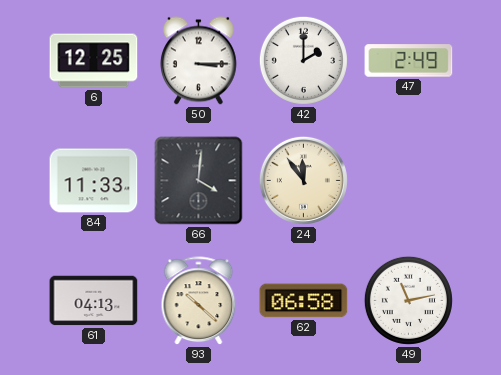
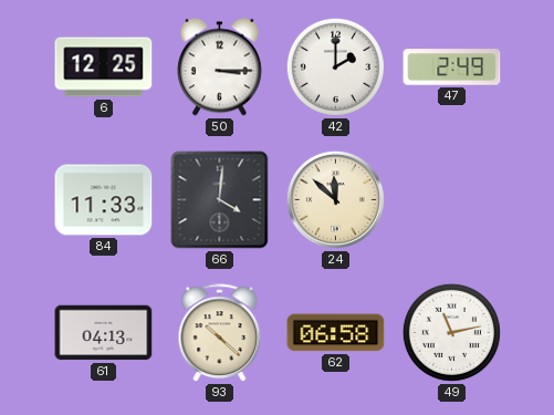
24: 11:54 -> 11:52 (335, 199)
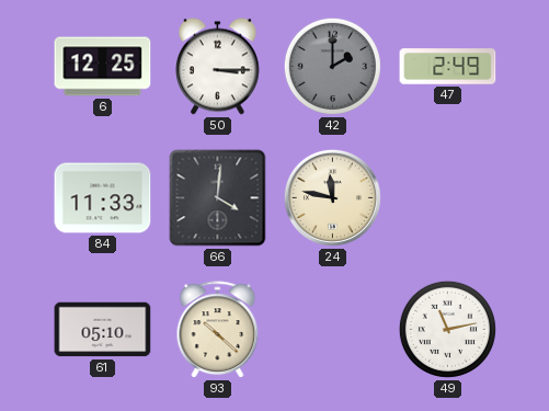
42 dial: white -> grey (332, 66)
24: 11:52 -> 11:47 (332, 197)
61: 04:13 -> 05:10 (103, 330)
62: 06:58 -> none (336, 333)
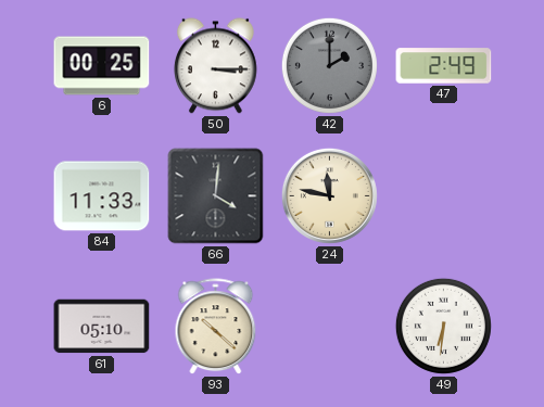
6: 12:25 -> 00:25 (102, 66)
49: 11:13 -> 6:31 (443, 326)
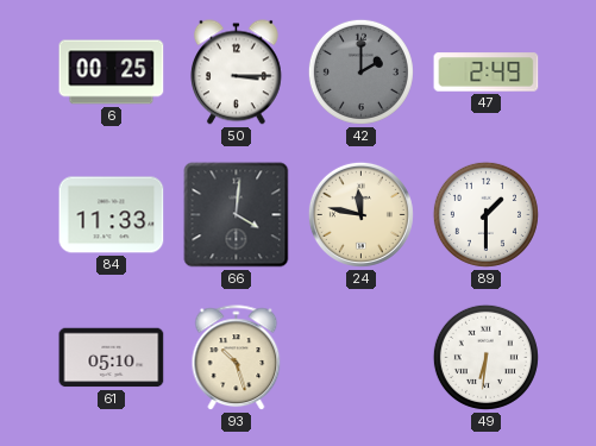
89: none -> 1:30 (485, 214)
93: 10:22 -> 10:27 (237, 358)
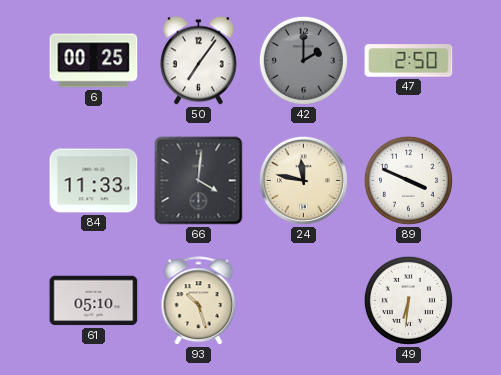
50: 3:15 -> 7:06 (199, 61)
47: 2:49 -> 2:50 (409, 61)
89: 1:30 -> 3:49 (408, 180)
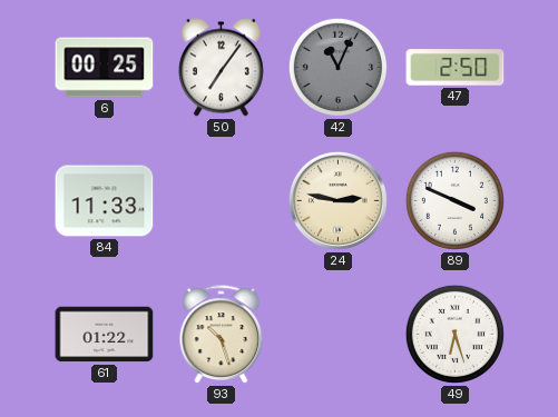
42: 2:00 -> 11:04 (337, 67)
66: 4:01 -> none (199, 181)
24: 11:47 -> 2:47 (337, 200)
61: 05:10 -> 01:22 (105, 335)
49: 6:31 -> 6:27 (454, 334)
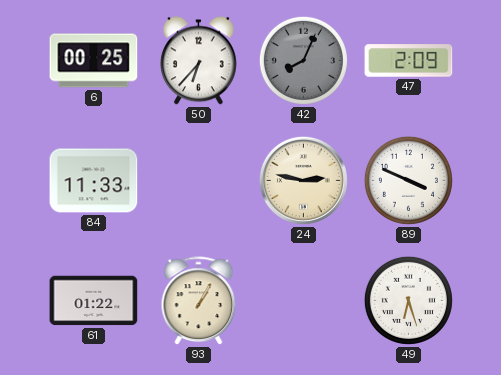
50: 7:06 -> 6:37 (199, 61)
42: 11:04 -> 8:04 (303, 60)
47: 2:50 -> 2:09 (409, 61)
93: 10:27 -> 1:05 (199, 301)
